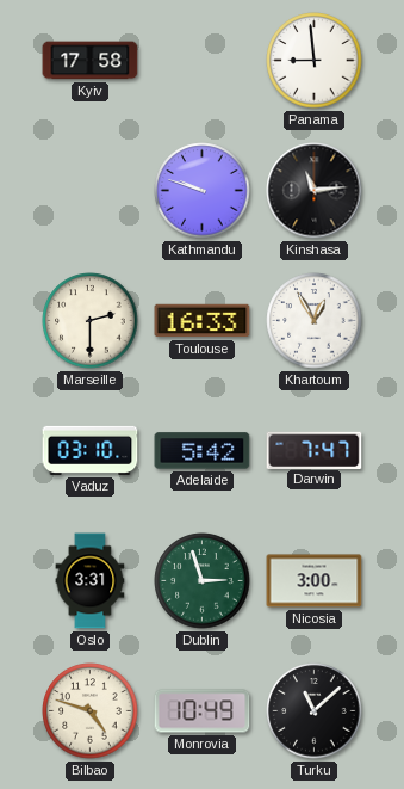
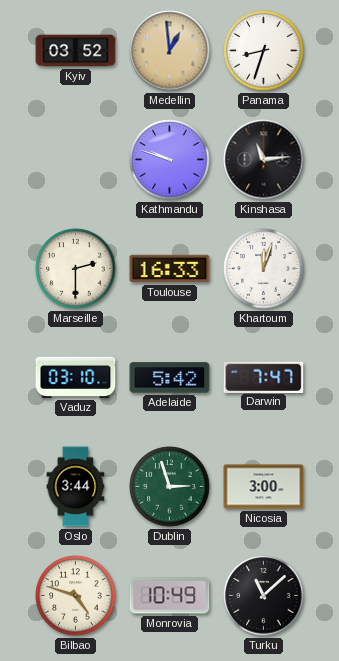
Kyiv: 17:58 -> 03:52 (76, 51)
Medellin: none -> 12:59 (170, 51)
Panama: 8:59 -> 8:33 (264, 51)
Khartoum: 12:55 -> 12:03 (264, 269)
Oslo: 3:31 -> 3:44 (76, 487)
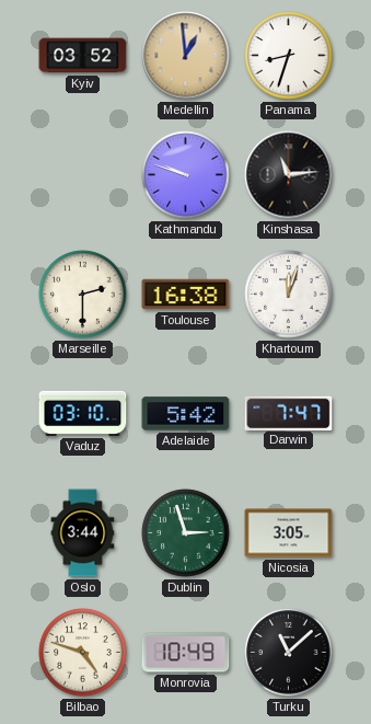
Toulouse: 16:33 -> 16:38 (186, 295)
Nicosia: 3:00 -> 3:05 (289, 533)
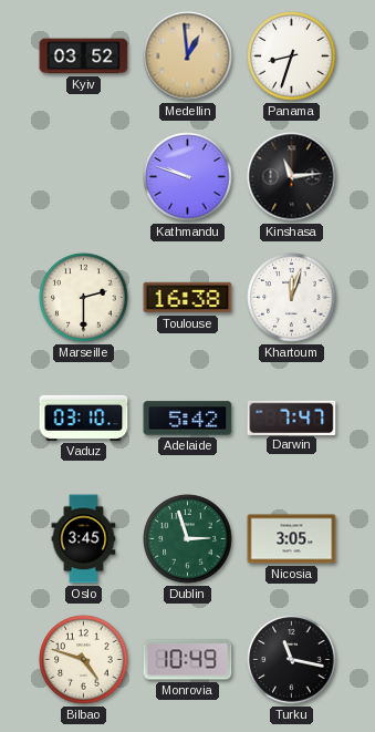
Oslo: 3:44 -> 3:45 (84, 539)
Turku: 11:08 -> 11:17 (292, 660)
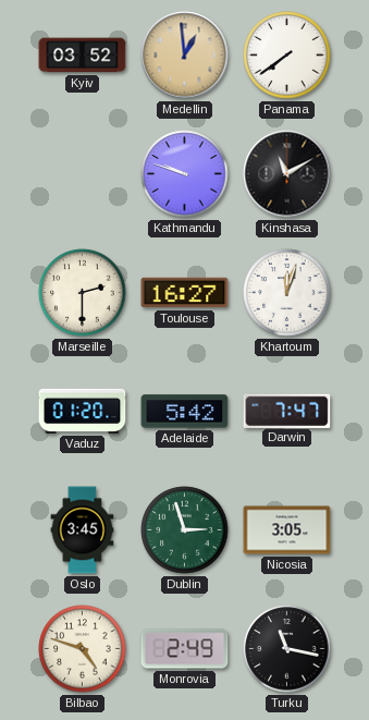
Panama: 8:33 -> 7:39 (287, 56)
Kinshasa: 11:14 -> 11:10 (287, 174)
Toulouse: 16:38 -> 16:27 (185, 293)
Vaduz: 03:10 -> 01:20 (83, 411)
Monrovia: 10:49 -> 2:49 (185, 649)
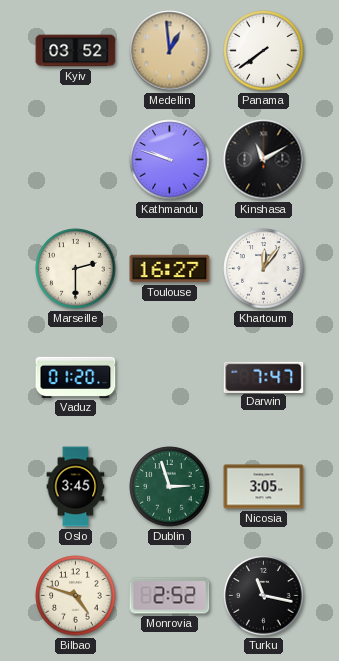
Khartoum: 12:03 -> 12:06 (264, 269)
Adelaide: 5:42 -> none (185, 412)
Monrovia: 2:49 -> 2:52 (170, 596)
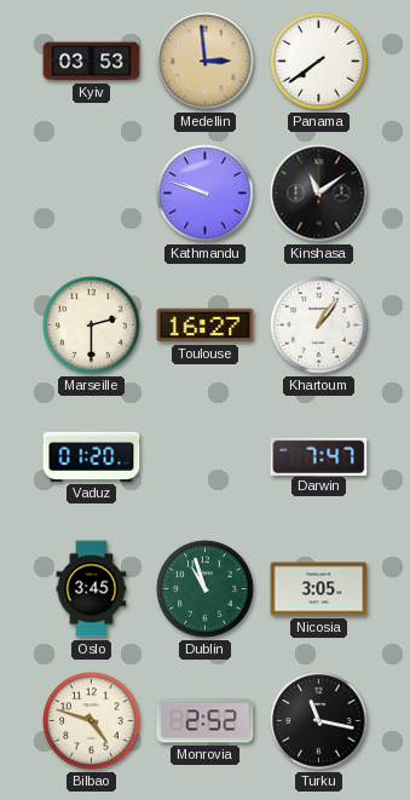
Kyiv: 03:52 -> 03:53 (92, 62)
Medellin: 12:59 -> 2:59 (206, 62)
Kinshasa: 11:10 -> 11:09 (319, 194)
Khartoum: 12:06 -> 1:06 (319, 326)
Dublin: 2:57 -> 10:57 (206, 589)
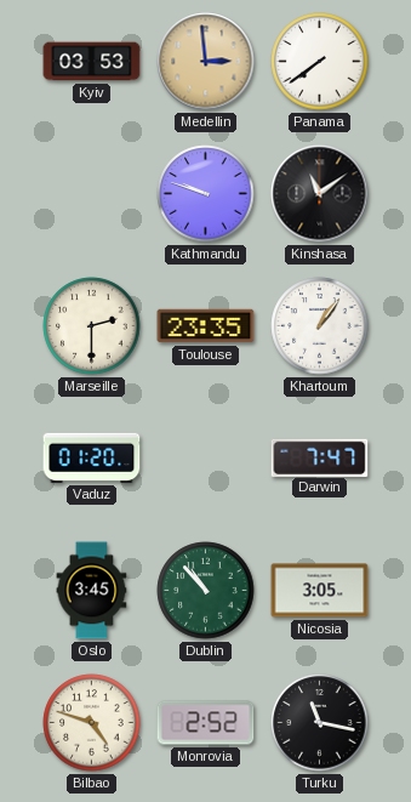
Toulouse: 16:27 -> 23:35 (206, 326)
Dublin: 10:57 -> 10:53 (206, 591)
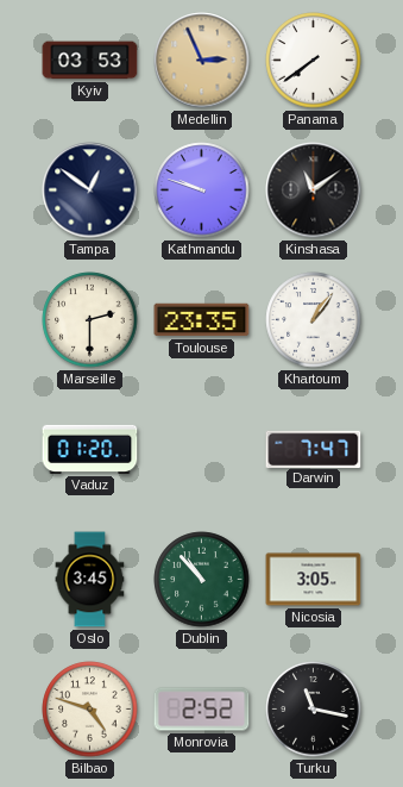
Medellin: 2:59 -> 2:56 (202, 61)
Tampa: none -> 12:51 (90, 190)
